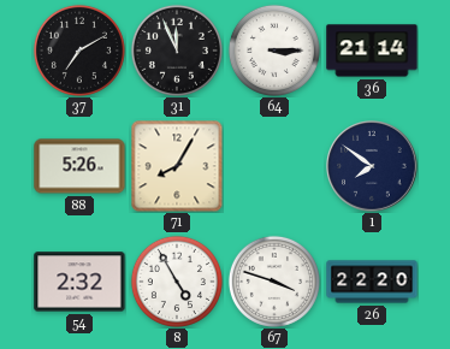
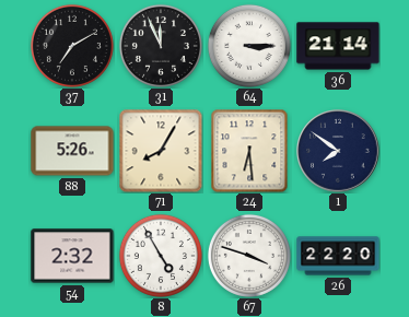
24: none -> 6:29 (249, 151)
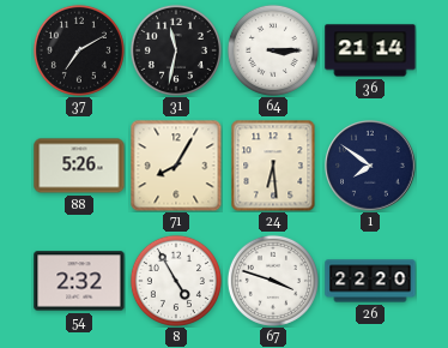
31: 11:56 -> 11:32 (176, 50)
